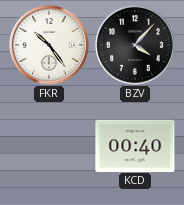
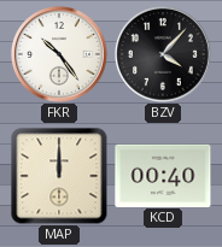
MAP: none -> 12:00 (59, 176)
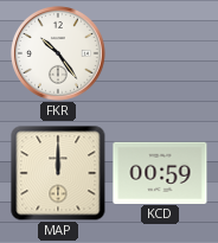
BZV: 4:07 -> none (164, 55)
KCD: 00:40 -> 00:59 (160, 172)
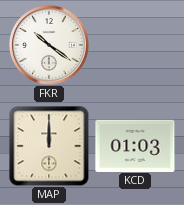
FKR: 10:24 -> 10:21 (50, 46)
KCD: 00:59 -> 01:03 (135, 145)
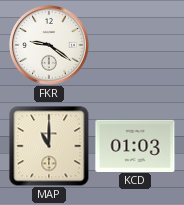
FKR: 10:21 -> 9:21 (50, 46)
MAP: 12:00 -> 11:00 (49, 146)
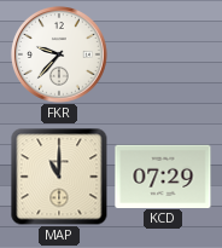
FKR: 9:21 -> 9:37 (60, 56)
KCD: 01:03 -> 07:29 (163, 175)
